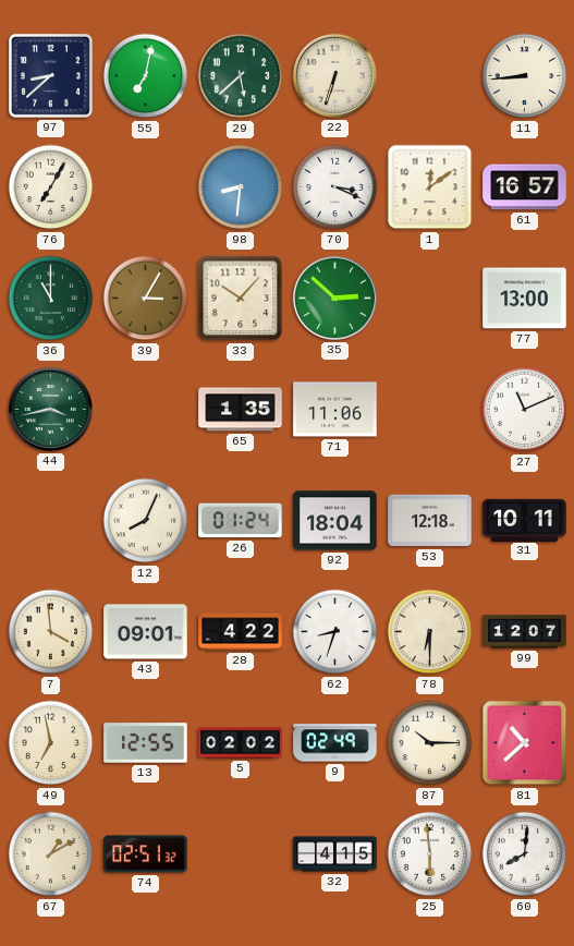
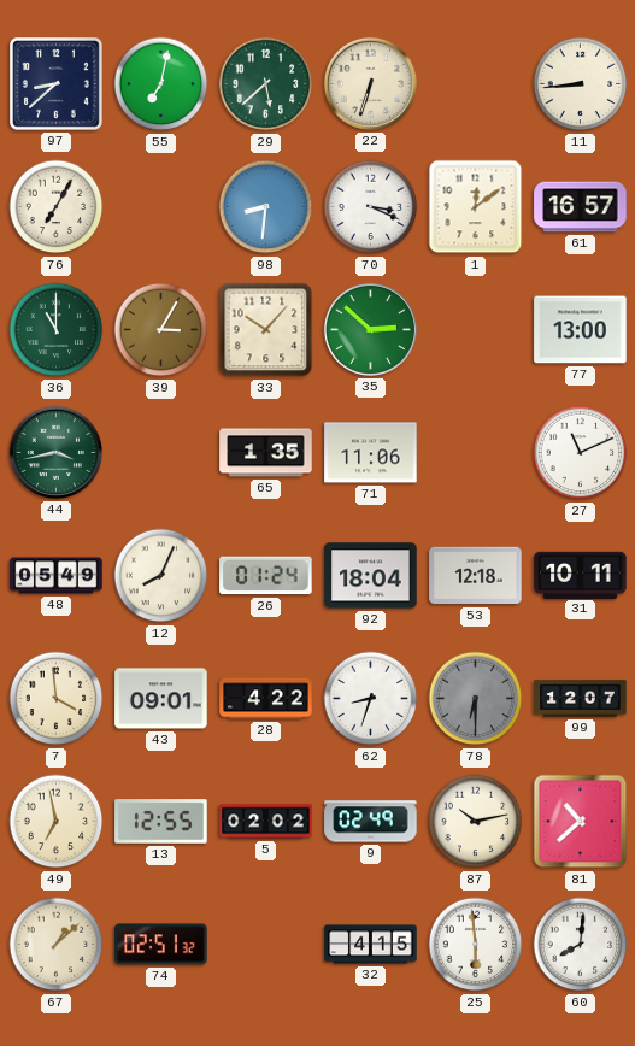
48: none -> 05:49 (57, 576)
78 dial: cream -> grey (476, 699)
87: 10:15 -> 10:13 (476, 822)
67: 1:10 -> 1:08 (57, 945)
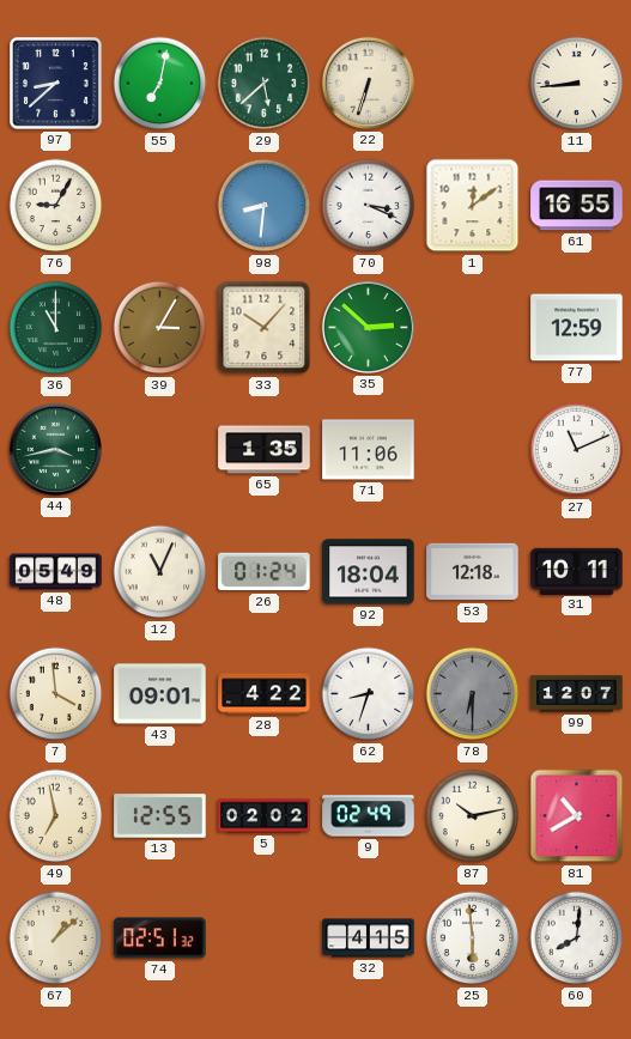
76: 7:05 -> 9:05 (56, 206)
61: 16:57 -> 16:55 (577, 206)
77: 13:00 -> 12:59 (577, 328)
12: 8:04 -> 11:04 (160, 572)
81: 10:38 -> 10:40 (577, 816)
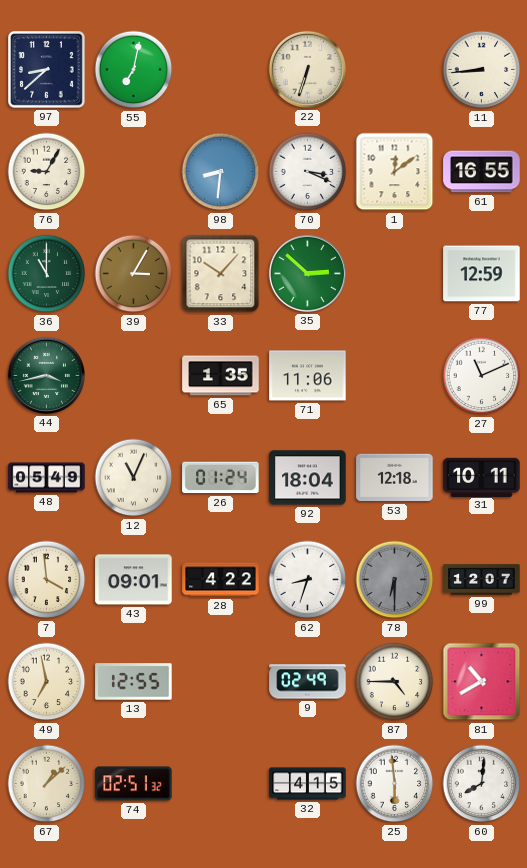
29: 5:38 -> none (265, 84)
5: 02:02 -> none (265, 816)
87: 10:13 -> 4:45 (395, 682)
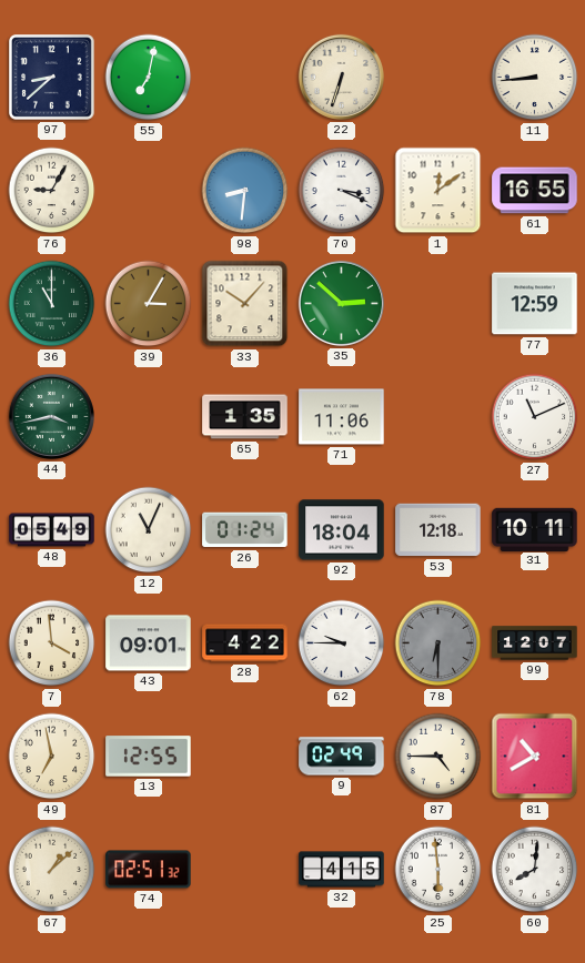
62: 8:33 -> 9:45 (342, 643)
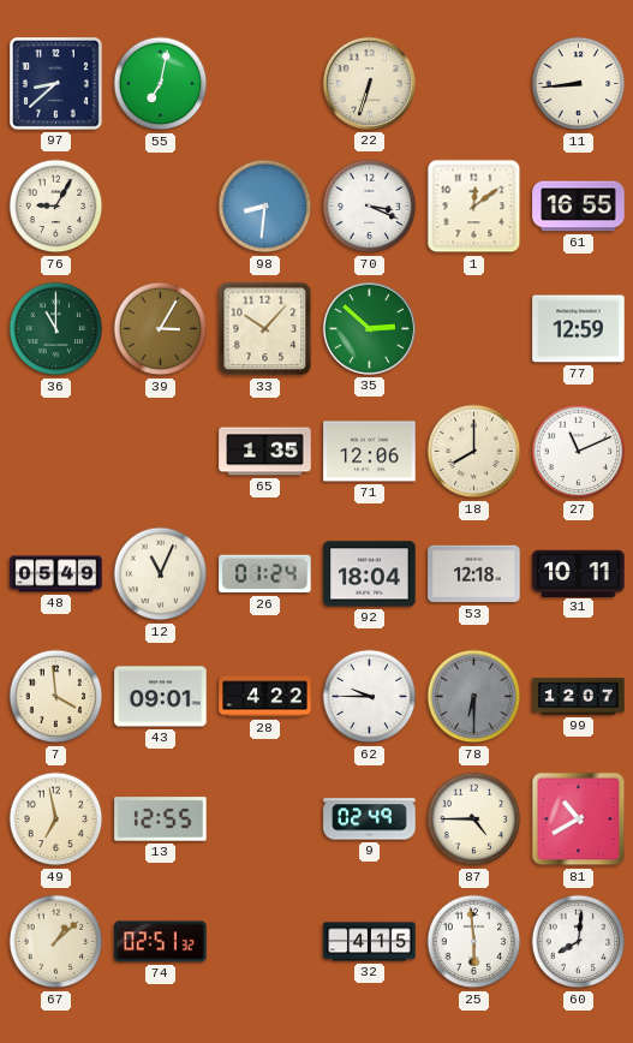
44: 3:43 -> none (51, 416)
71: 11:06 -> 12:06 (370, 452)
18: none -> 8:00 (474, 452)
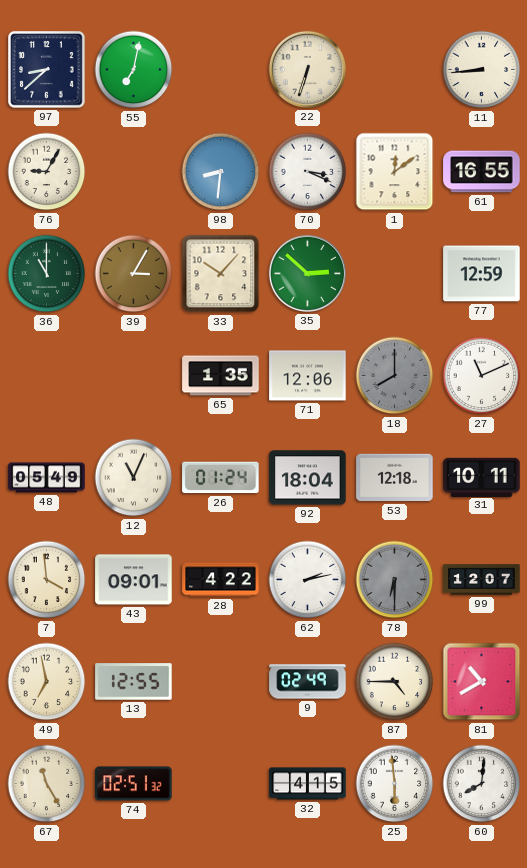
18 dial: cream -> grey (395, 376)
62: 9:45 -> 2:13 (308, 580)
67: 1:08 -> 11:25 (47, 784)
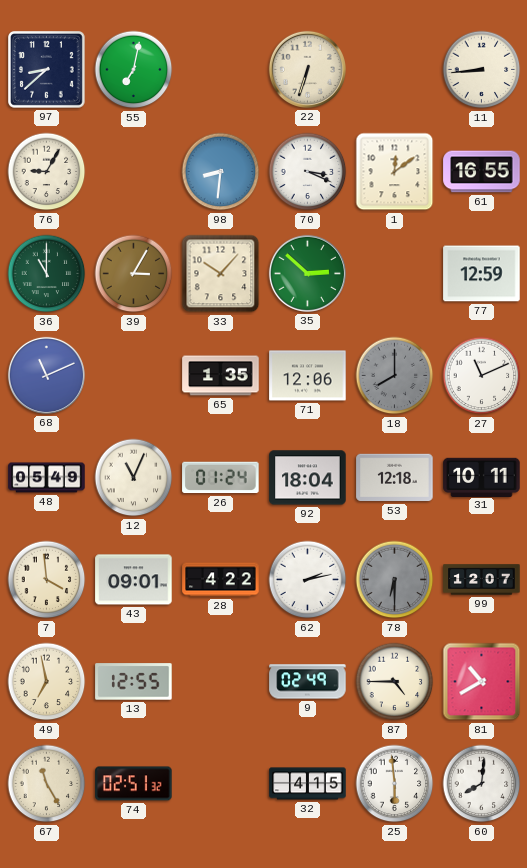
68: none -> 11:11 (46, 375)
